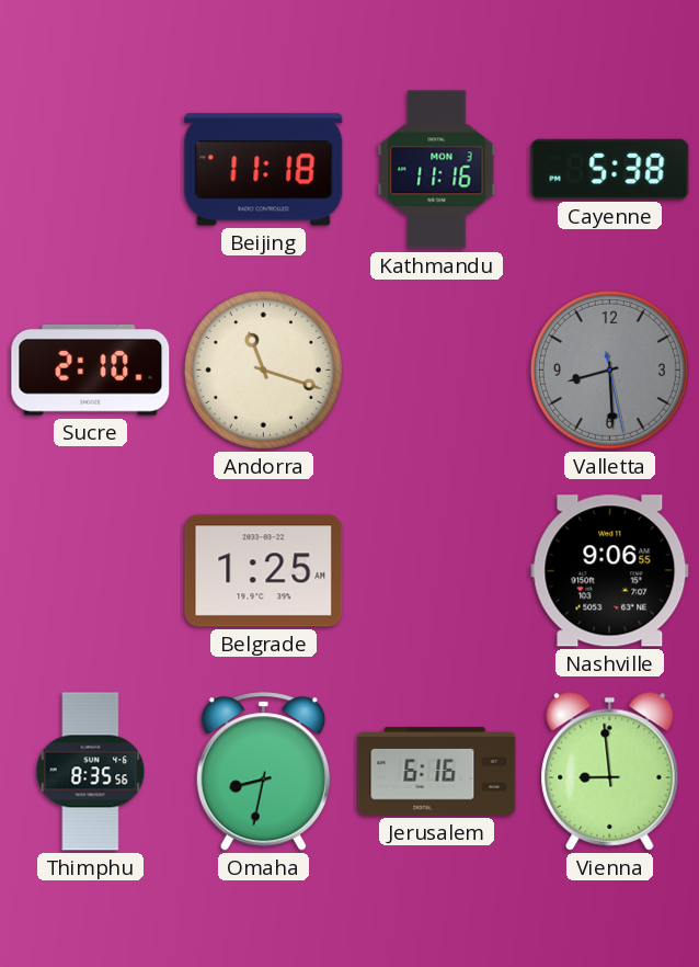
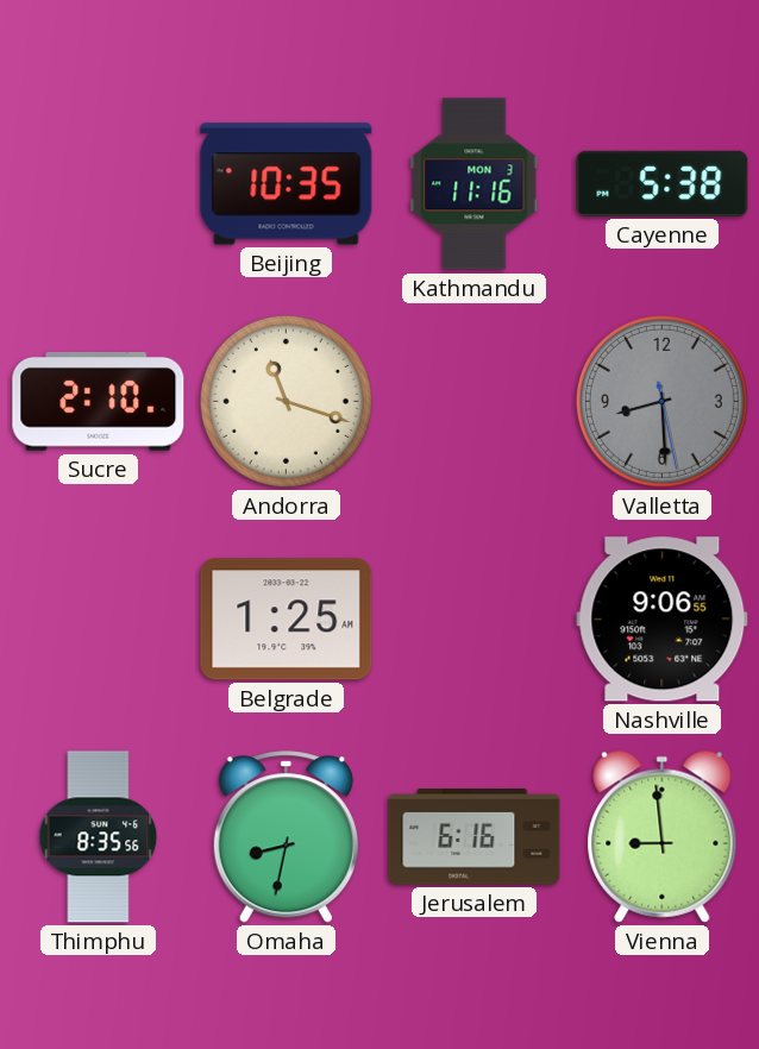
Beijing: 11:18 -> 10:35 (287, 184)
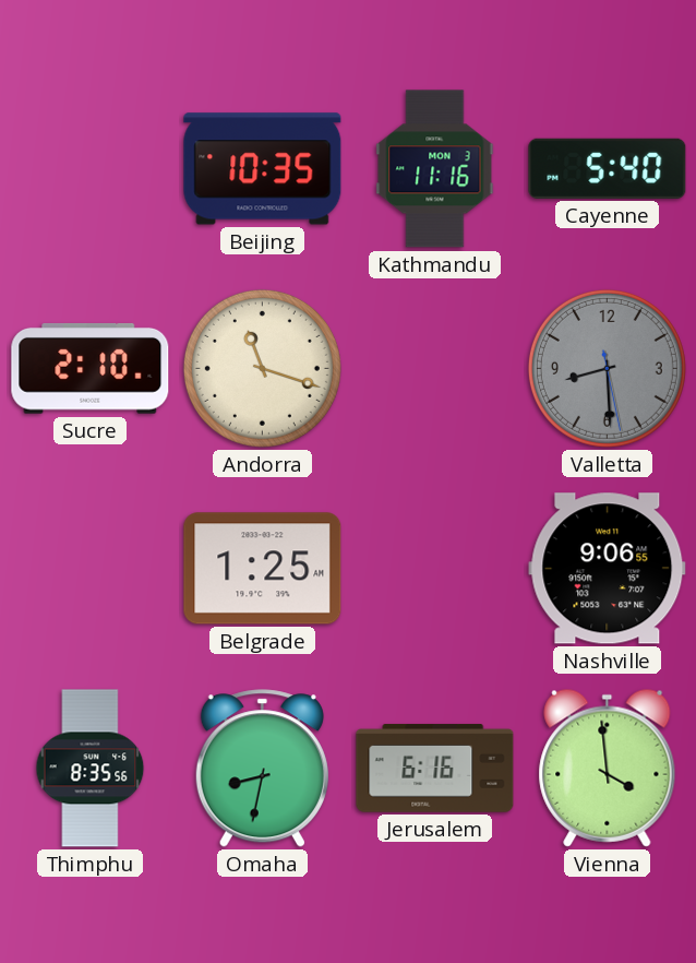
Cayenne: 5:38 -> 5:40 (608, 168)
Vienna: 8:59 -> 3:59 (608, 768)
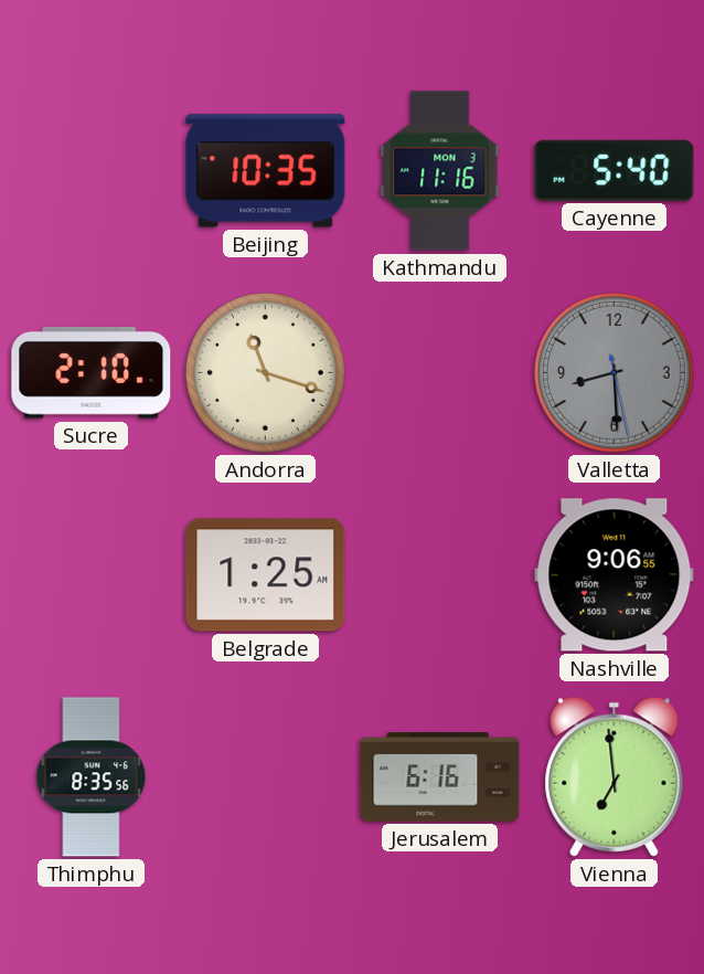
Omaha: 8:32 -> none (262, 769)
Vienna: 3:59 -> 6:59 (615, 776)
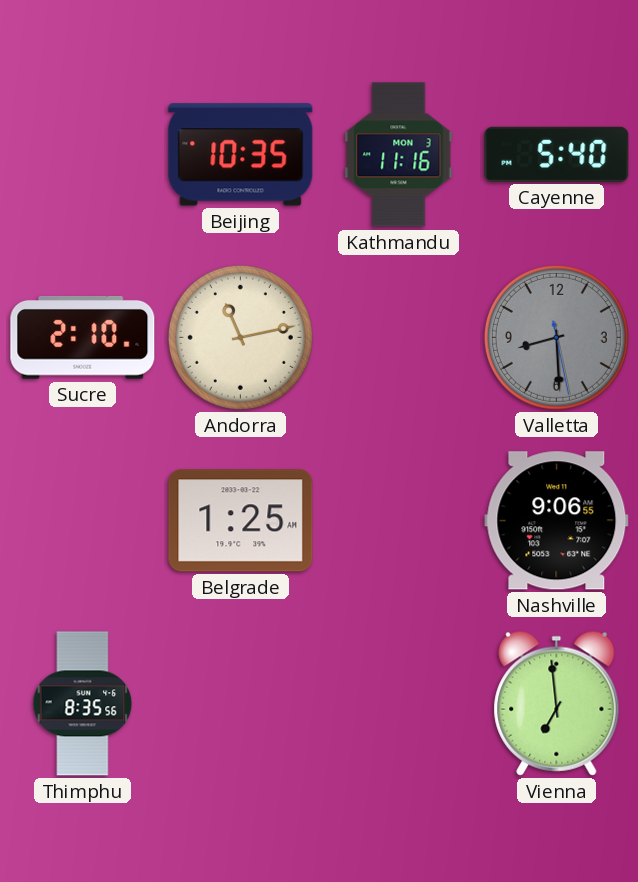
Andorra: 11:18 -> 11:13 (240, 337)
Jerusalem: 6:16 -> none (440, 777)
